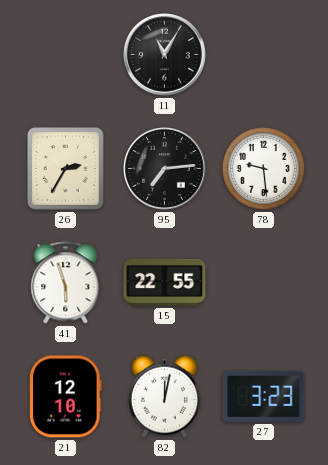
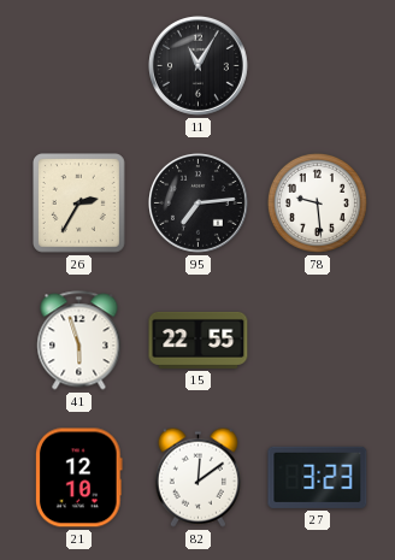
82: 12:02 -> 12:09 (197, 477)
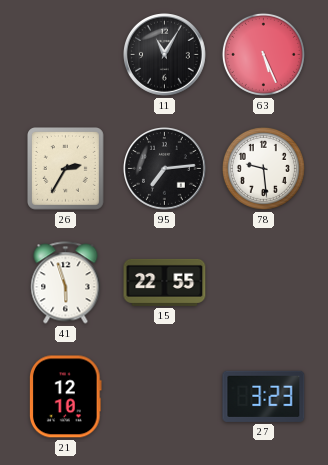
63: none -> 5:26 (263, 54)
82: 12:09 -> none (197, 477)
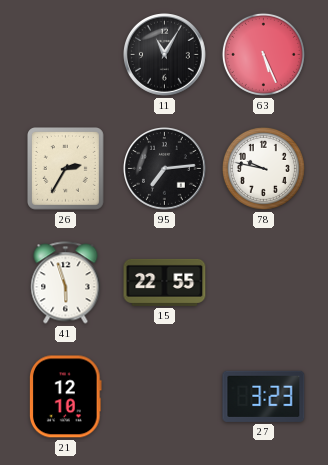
78: 9:29 -> 9:47 (263, 168)
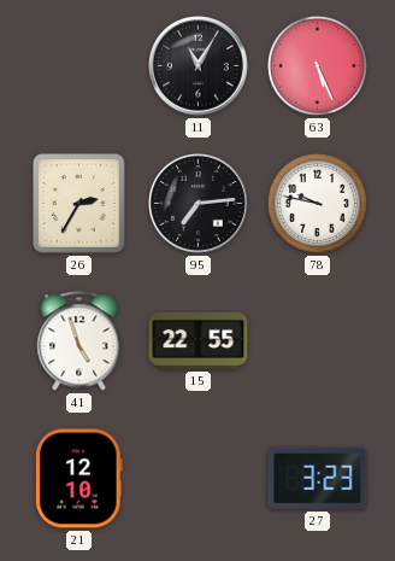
41: 5:57 -> 4:57 (79, 341)
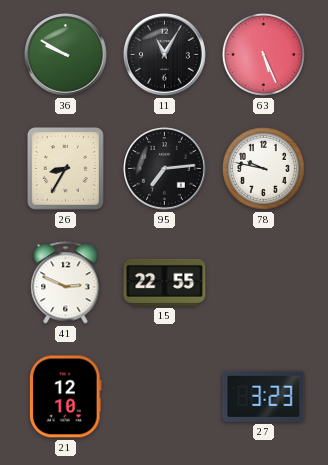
36: none -> 9:50 (66, 55)
26: 2:35 -> 8:35 (66, 169)
41: 4:57 -> 2:49 (66, 283)
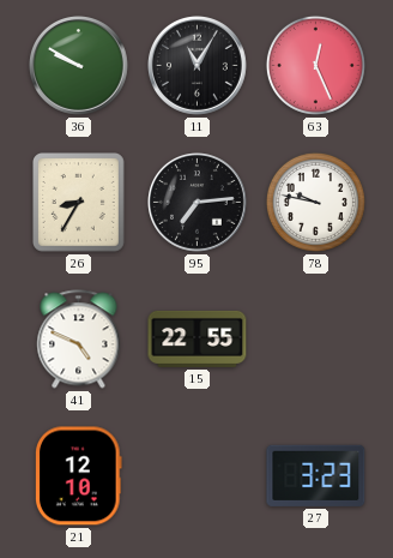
63: 5:26 -> 12:26 (315, 65)
41: 2:49 -> 4:49 (79, 340)
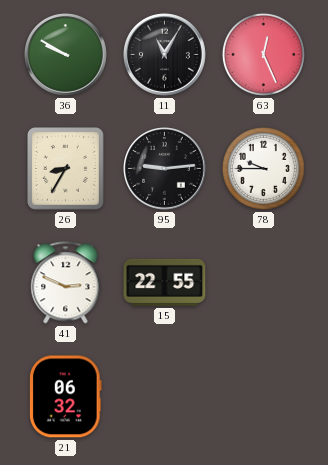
95: 7:14 -> 9:14 (165, 169)
78: 9:47 -> 9:45 (263, 168)
41: 4:49 -> 2:49 (66, 283)
21: 12:10 -> 06:32 (66, 397)
27: 3:23 -> none (316, 475)
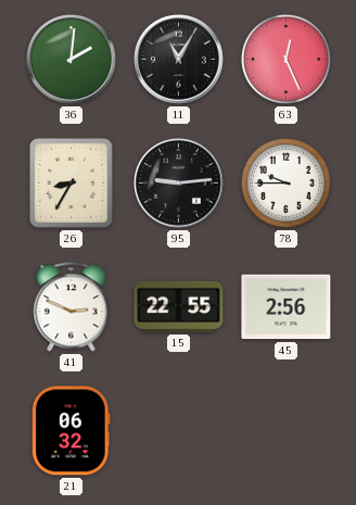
36: 9:50 -> 2:01 (72, 60)
45: none -> 2:56 (287, 307)
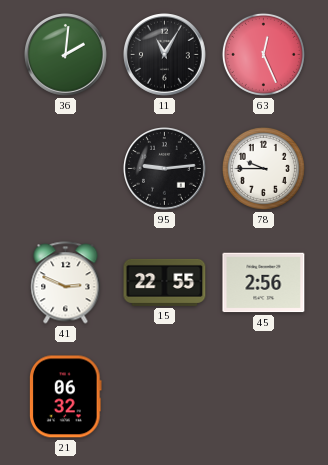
26: 8:35 -> none (72, 184)
